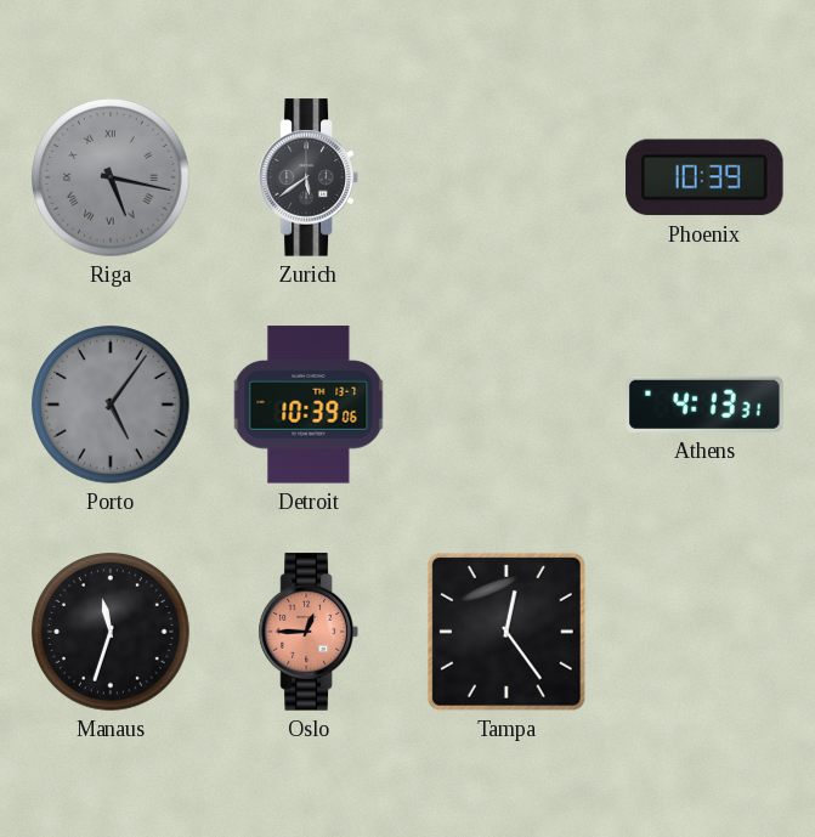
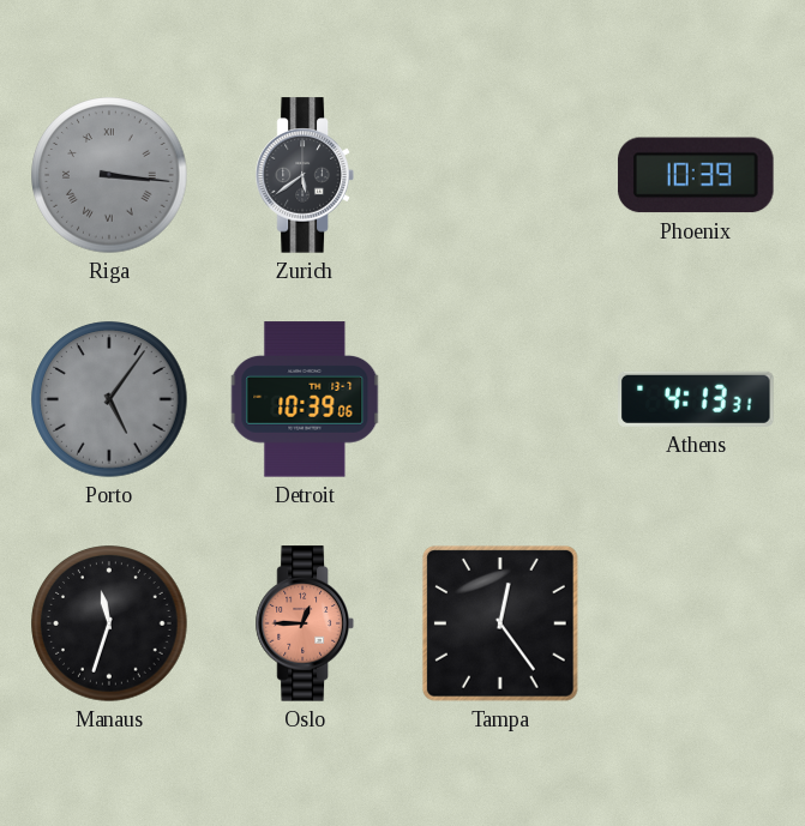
Riga: 5:17 -> 3:16 (109, 175)
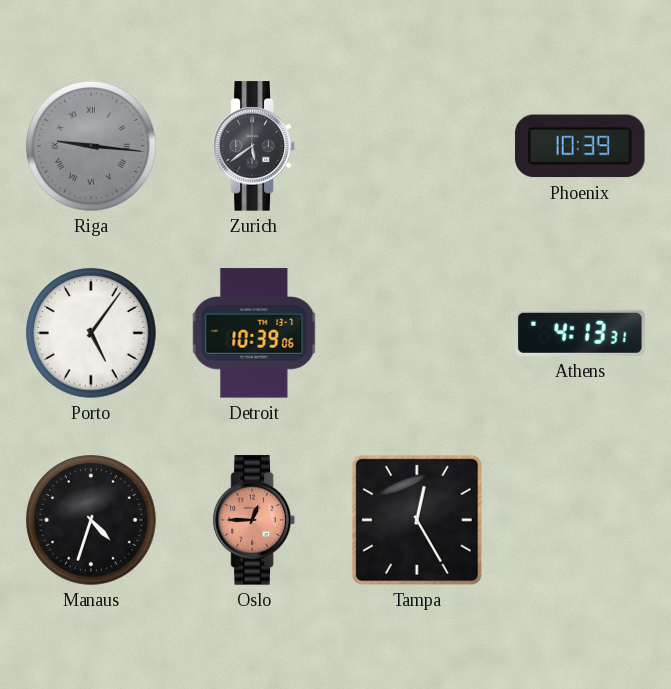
Riga: 3:16 -> 9:16 (91, 146)
Porto dial: grey -> white (91, 333)
Manaus: 11:33 -> 4:33 (91, 520)
Tampa: 12:24 -> 12:25 (417, 520)
